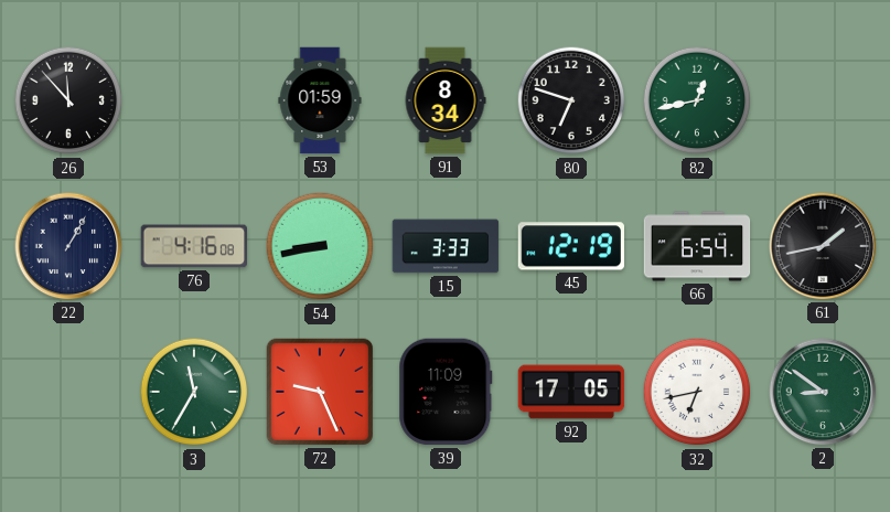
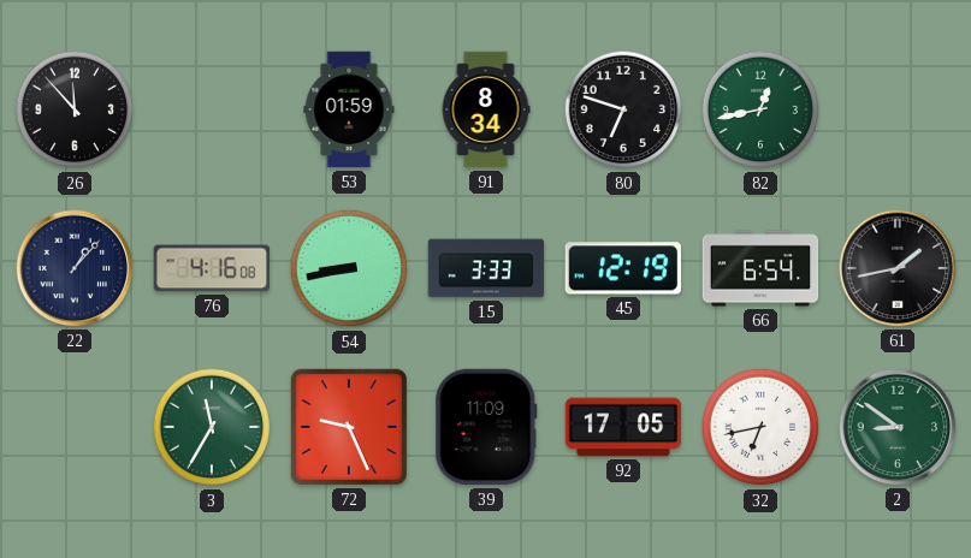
22: 1:05 -> 1:07 (75, 268)
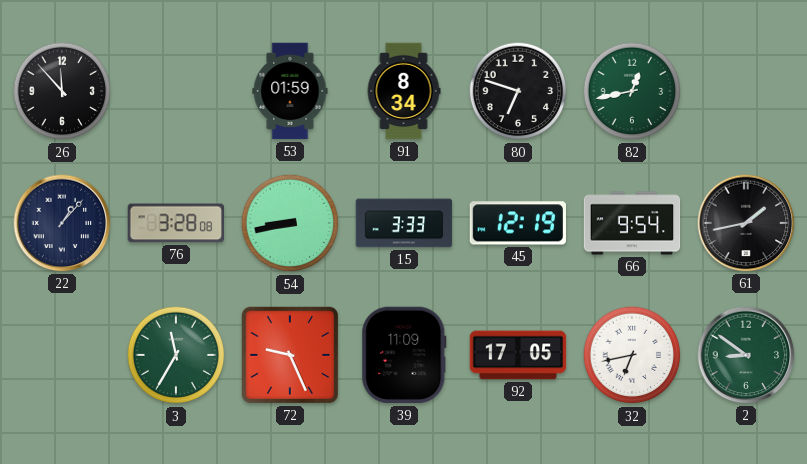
76: 4:16 -> 3:28 (175, 223)
66: 6:54 -> 9:54 (632, 223)
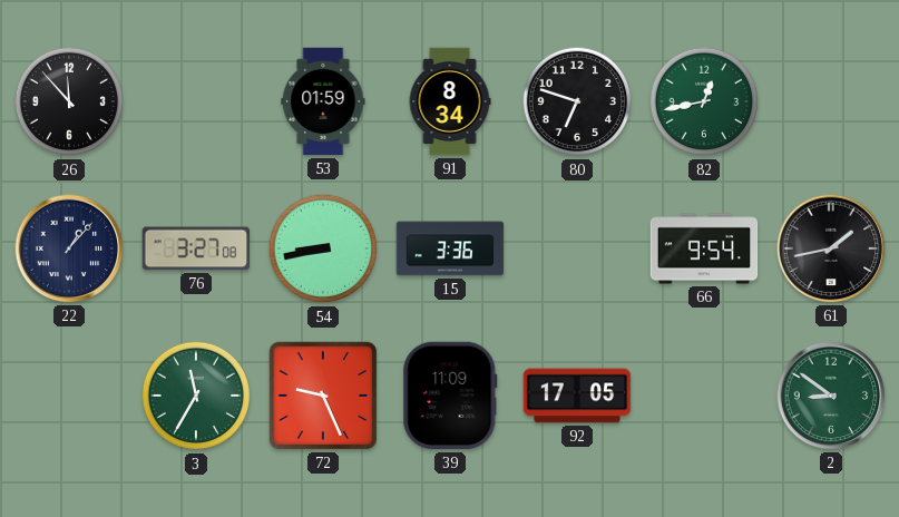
76: 3:28 -> 3:27 (195, 248)
15: 3:33 -> 3:36 (450, 248)
45: 12:19 -> none (517, 223)
32: 6:43 -> none (632, 355)
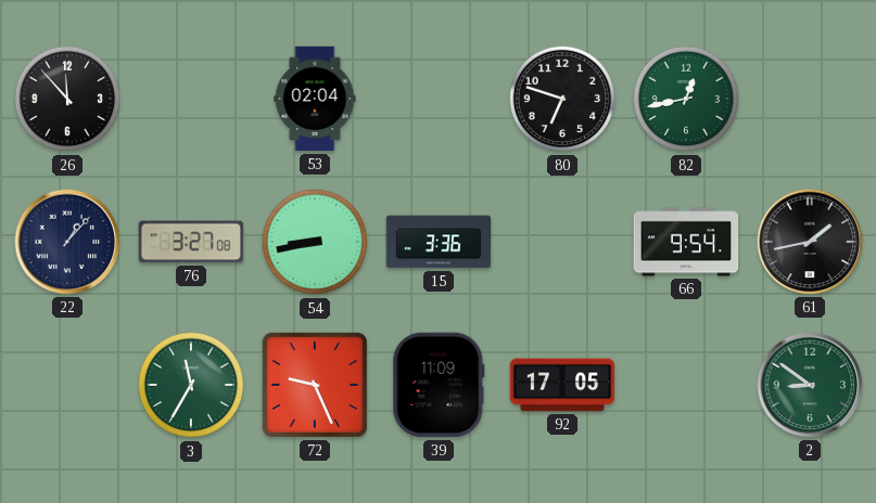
53: 01:59 -> 02:04 (315, 99)
91: 8:34 -> none (450, 101)
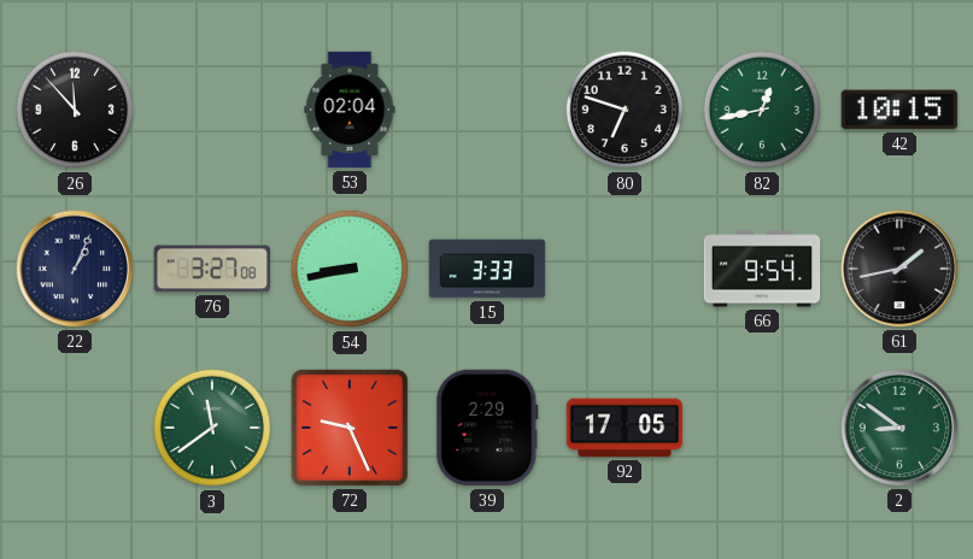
42: none -> 10:15 (899, 110)
22: 1:07 -> 1:04 (75, 269)
15: 3:36 -> 3:33 (487, 269)
3: 11:35 -> 11:39 (212, 428)
39: 11:09 -> 2:29 (487, 428)
